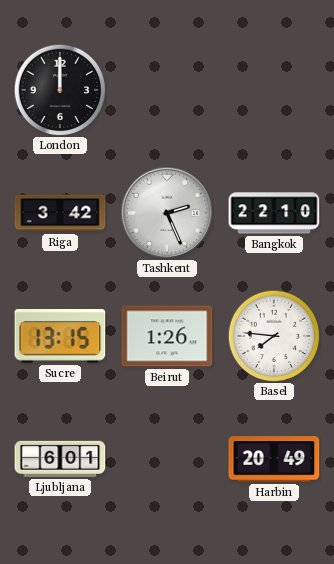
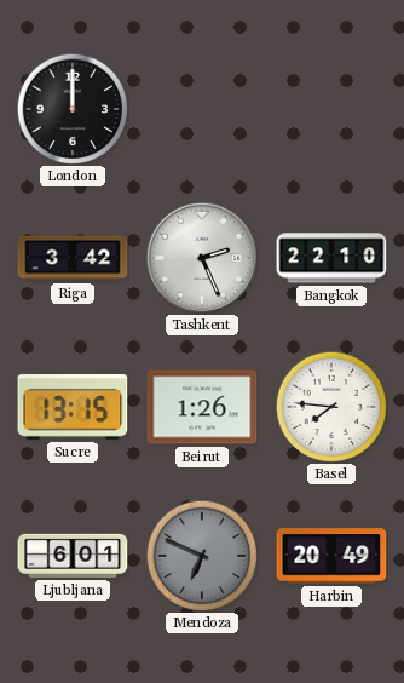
Mendoza: none -> 6:49 (202, 556)
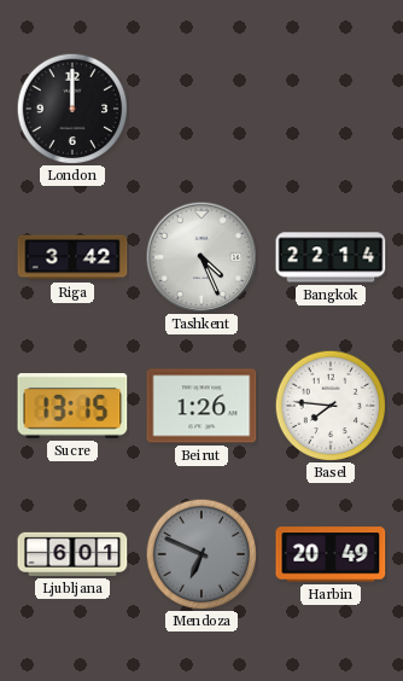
Tashkent: 2:26 -> 4:26 (201, 257)
Bangkok: 22:10 -> 22:14 (331, 257)
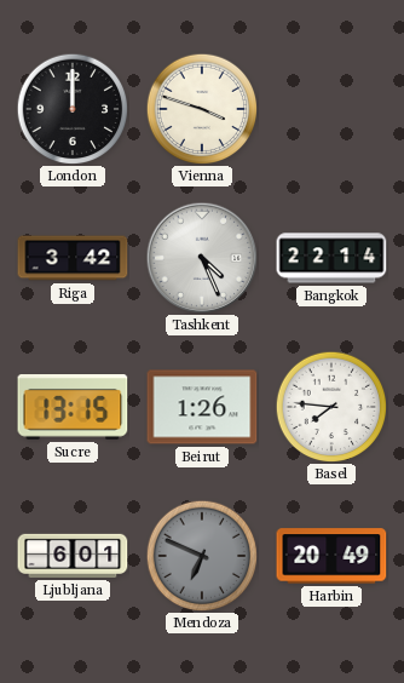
Vienna: none -> 3:48 (202, 109)
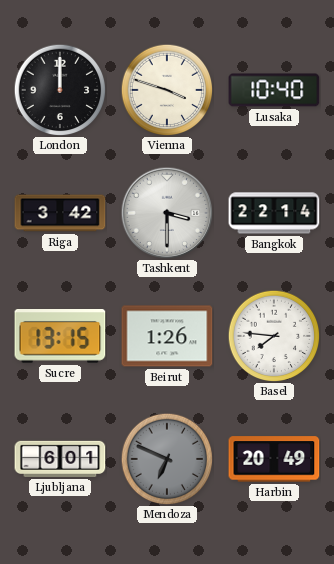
Lusaka: none -> 10:40 (274, 90)
Tashkent: 4:26 -> 3:30 (167, 213)
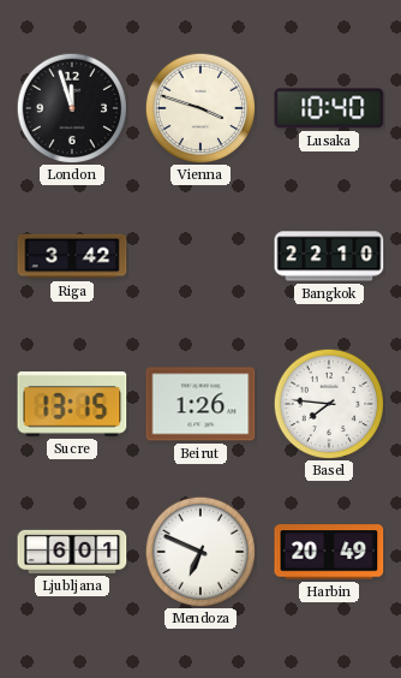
London: 12:00 -> 11:57 (72, 108)
Tashkent: 3:30 -> none (167, 213)
Bangkok: 22:14 -> 22:10 (329, 256)
Mendoza dial: grey -> white (200, 552)
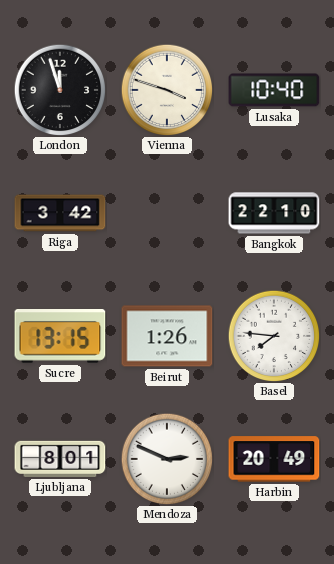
Ljubljana: 6:01 -> 8:01 (60, 459)
Mendoza: 6:49 -> 2:49 (167, 459)
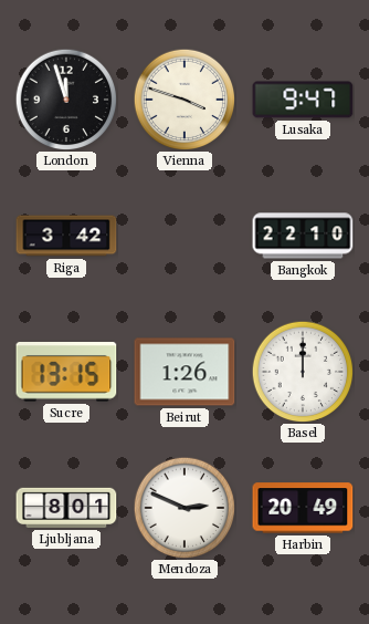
Lusaka: 10:40 -> 9:47 (303, 100)
Basel: 7:46 -> 12:00 (303, 372)
